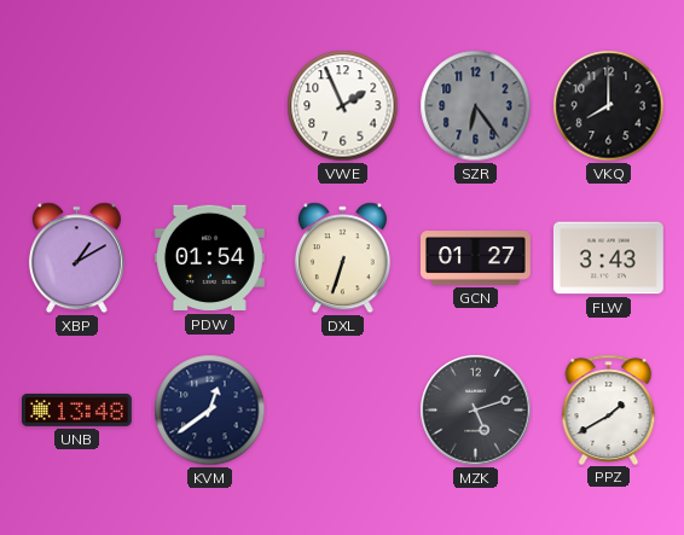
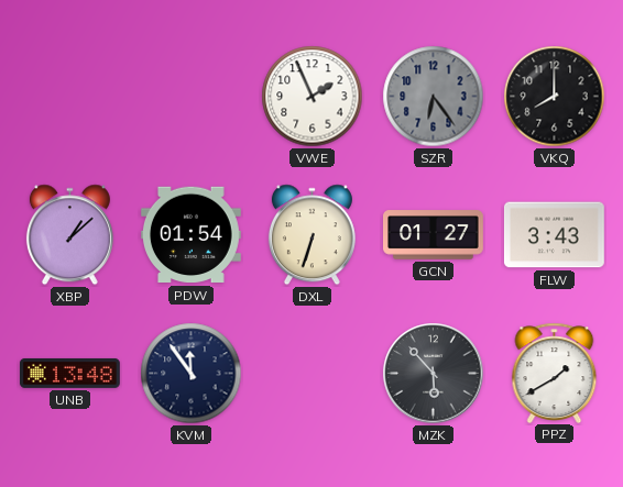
XBP: 1:10 -> 1:08 (69, 235)
KVM: 12:39 -> 11:54 (192, 374)
MZK: 5:12 -> 5:53 (434, 374)
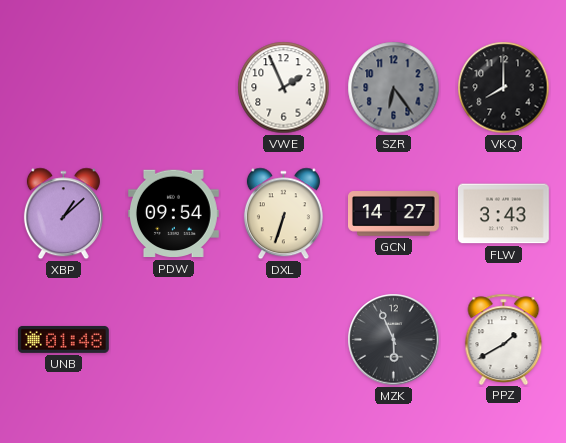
PDW: 01:54 -> 09:54 (173, 214)
GCN: 01:27 -> 14:27 (394, 214)
UNB: 13:48 -> 01:48 (63, 339)
KVM: 11:54 -> none (192, 374)
MZK: 5:53 -> 5:56 (394, 340)
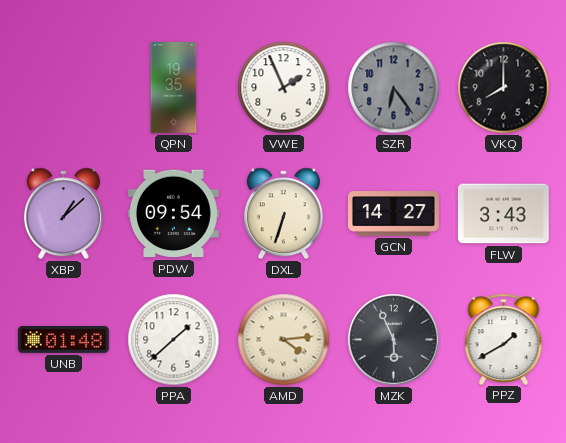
QPN: none -> 19:35 (174, 88)
PPA: none -> 1:38 (174, 340)
AMD: none -> 4:14 (284, 340)
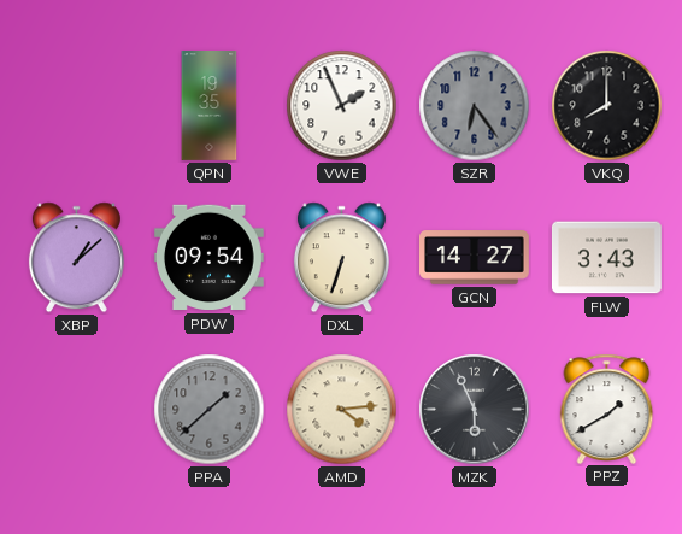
UNB: 01:48 -> none (63, 339)
PPA dial: white -> grey (210, 410)
